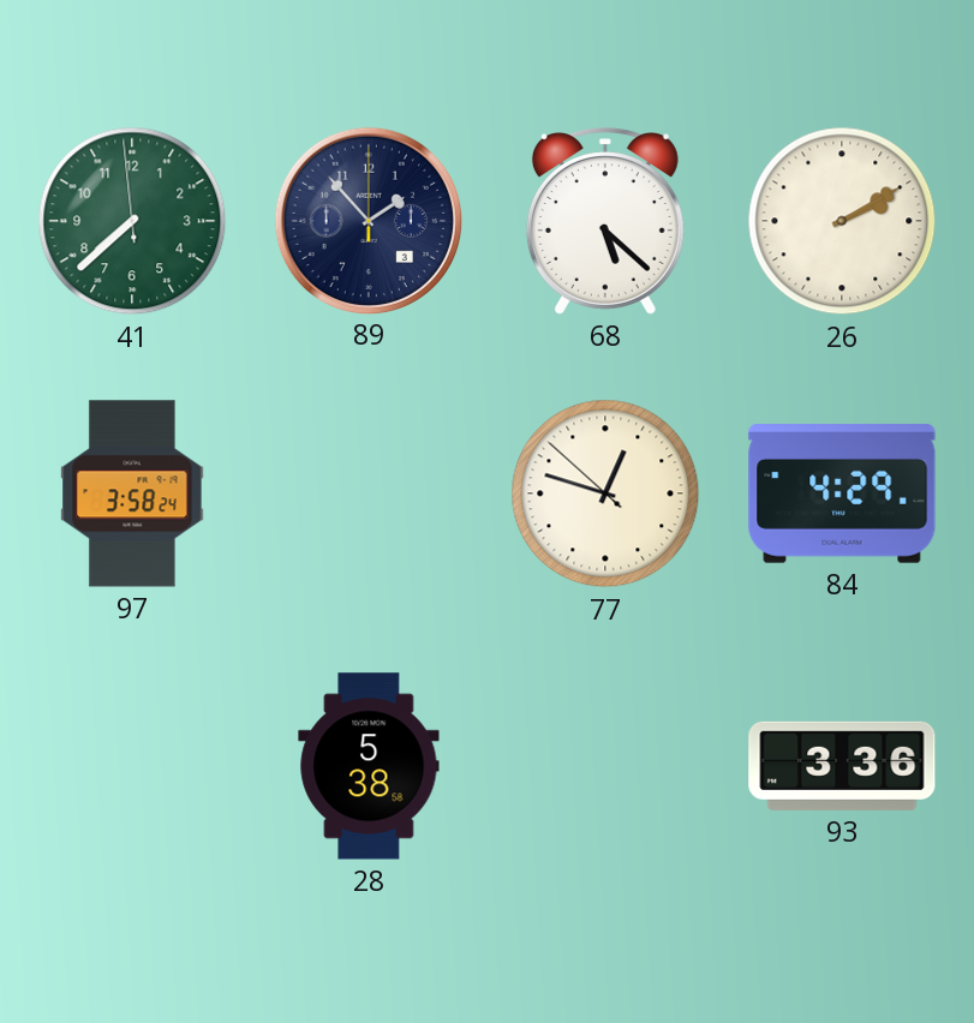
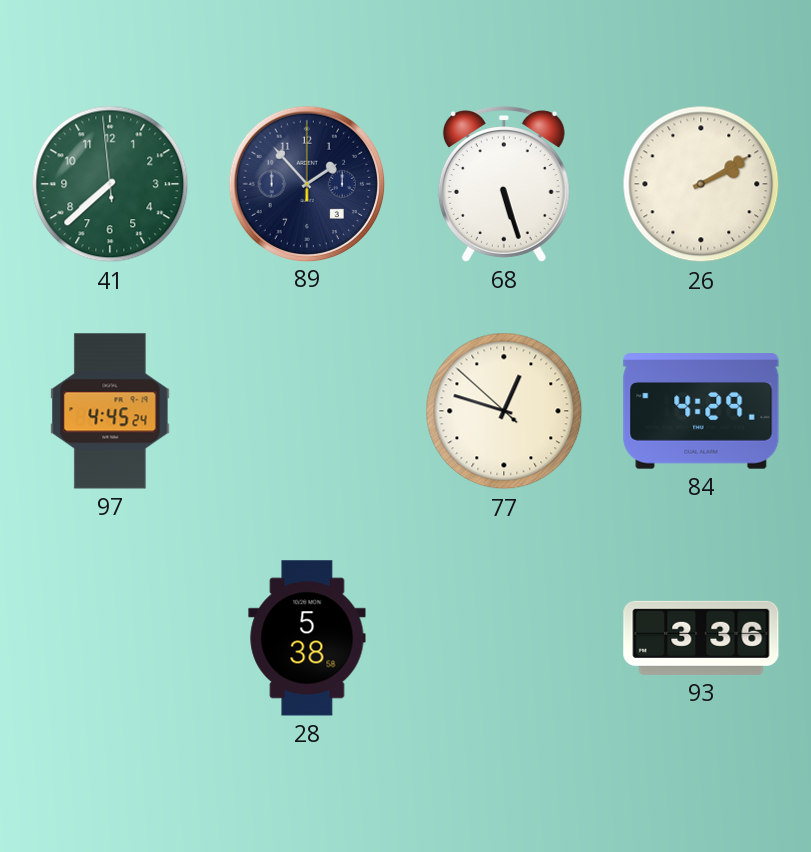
68: 5:22 -> 5:27 (504, 184)
97: 3:58 -> 4:45 (110, 411)
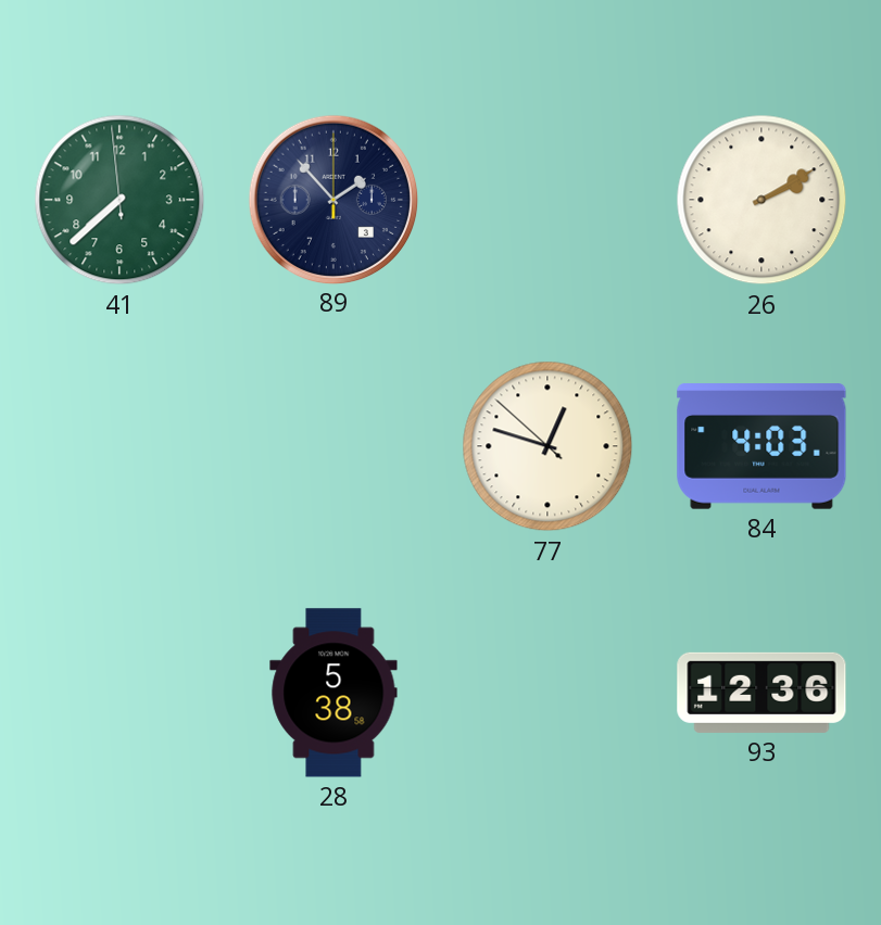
68: 5:27 -> none (504, 184)
97: 4:45 -> none (110, 411)
84: 4:29 -> 4:03 (762, 446)
93: 3:36 -> 12:36 (762, 693)
